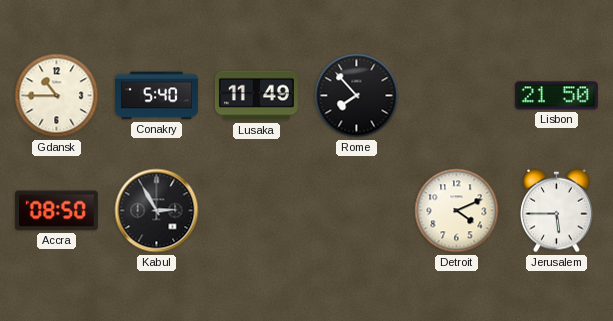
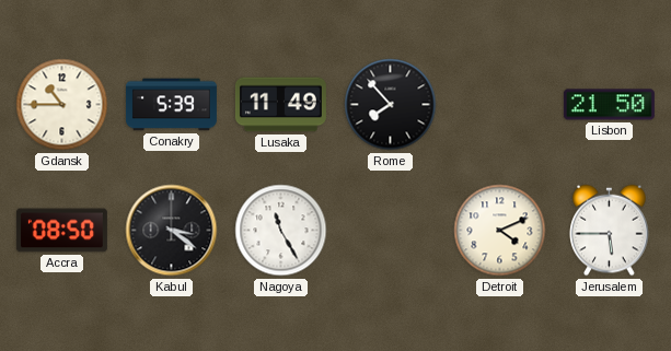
Conakry: 5:40 -> 5:39 (171, 105)
Kabul: 2:55 -> 3:21 (172, 231)
Nagoya: none -> 11:25 (281, 231)
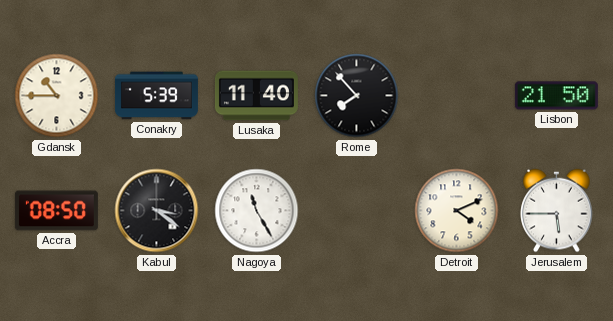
Lusaka: 11:49 -> 11:40 (256, 96)
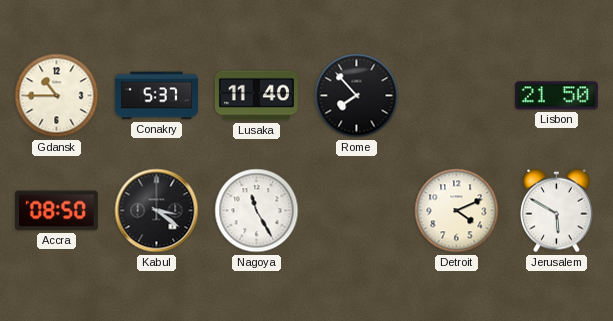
Conakry: 5:39 -> 5:37 (156, 96)
Jerusalem: 5:45 -> 5:50 (557, 211)
